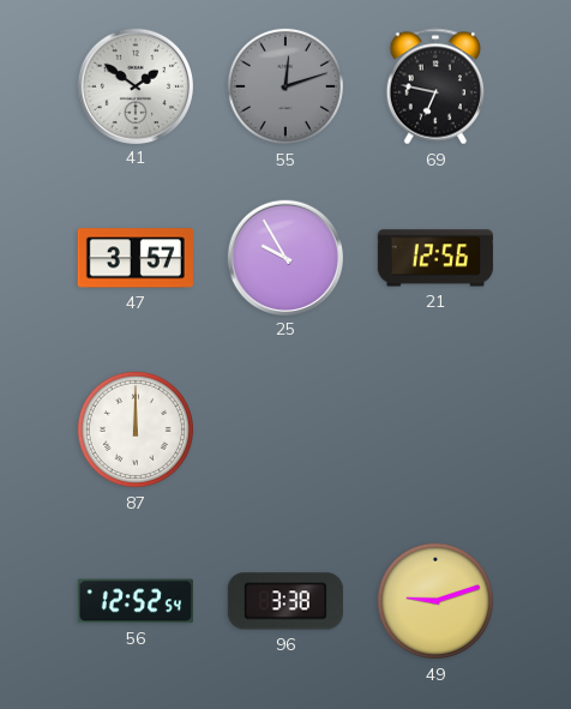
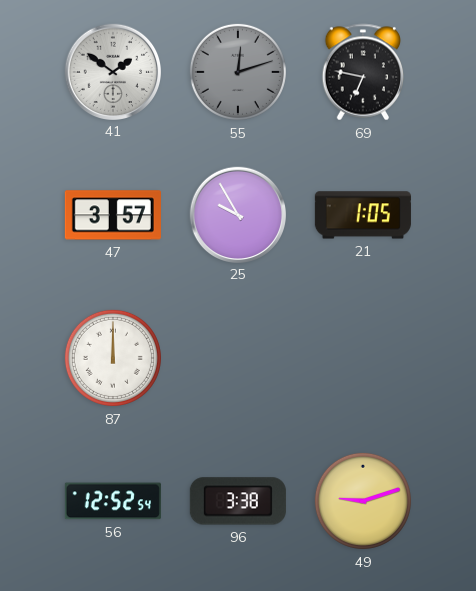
21: 12:56 -> 1:05 (363, 215)
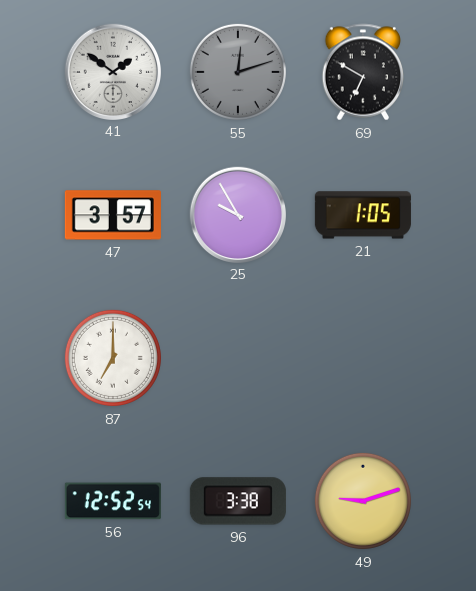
69: 6:47 -> 6:50 (362, 72)
87: 12:00 -> 7:00 (113, 358)
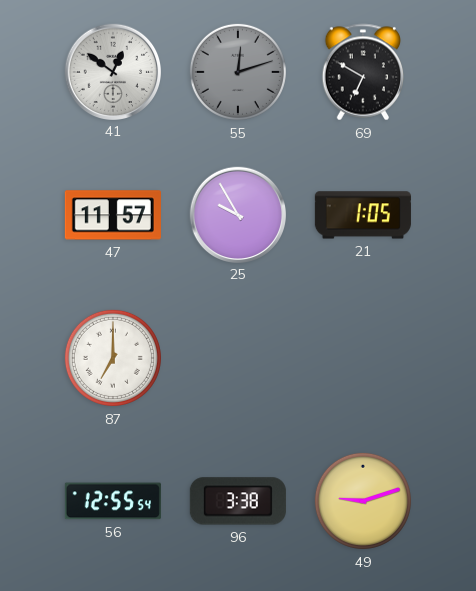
41: 1:51 -> 12:51 (112, 71)
47: 3:57 -> 11:57 (113, 215)
56: 12:52 -> 12:55 (113, 501)
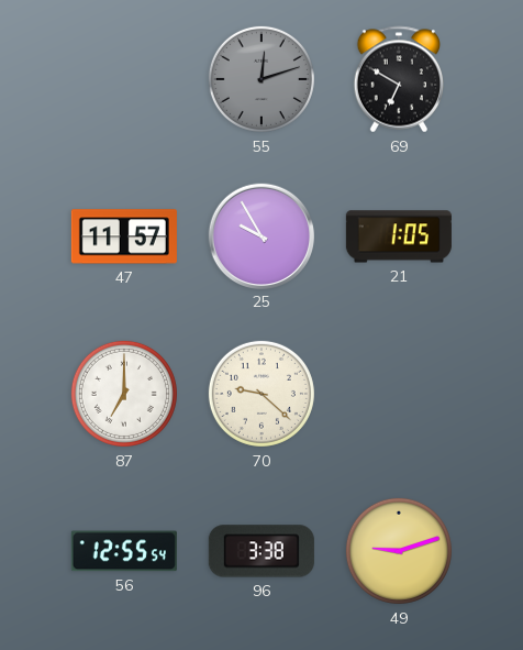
41: 12:51 -> none (112, 71)
70: none -> 9:22 (261, 394)
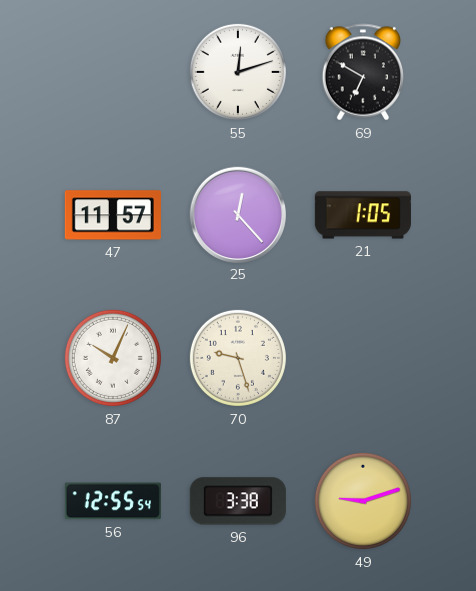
55 dial: grey -> white (238, 72)
25: 9:55 -> 12:23 (237, 214)
87: 7:00 -> 10:04 (113, 358)
70: 9:22 -> 9:27 (238, 358)
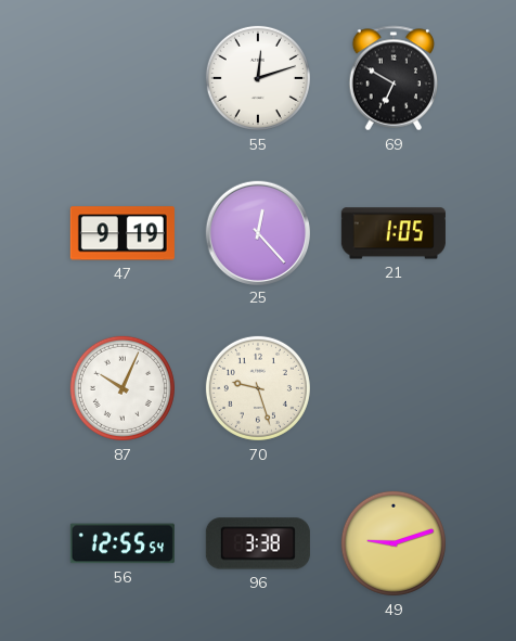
47: 11:57 -> 9:19 (122, 233)
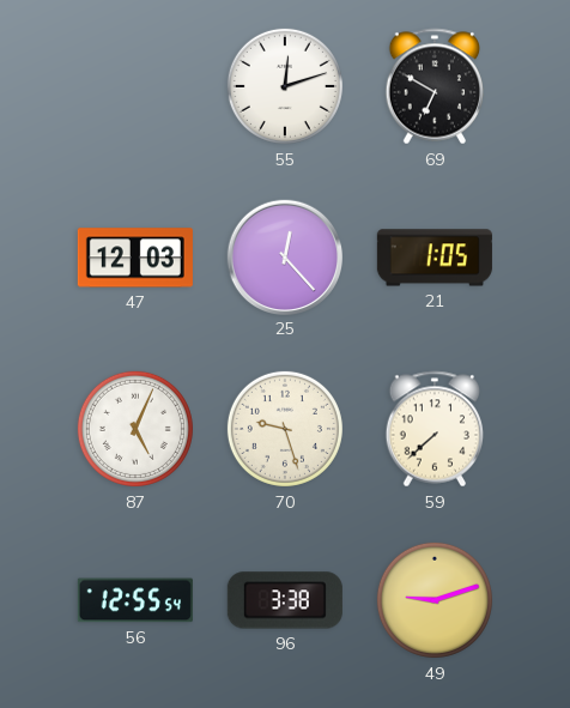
47: 9:19 -> 12:03 (135, 258)
87: 10:04 -> 5:04 (135, 429)
59: none -> 7:38 (433, 429)
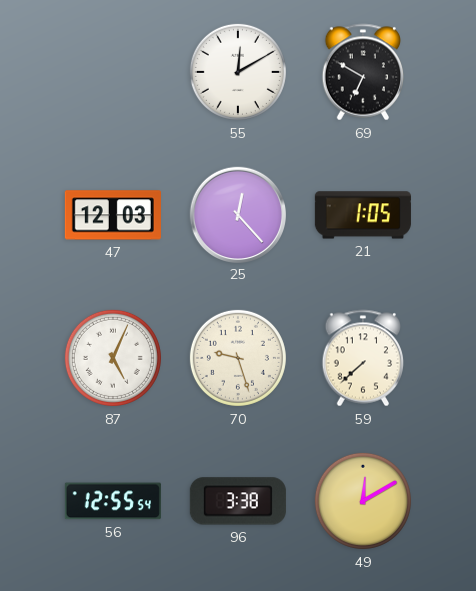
55: 12:12 -> 12:10 (238, 72)
49: 9:12 -> 12:10 (363, 501)
